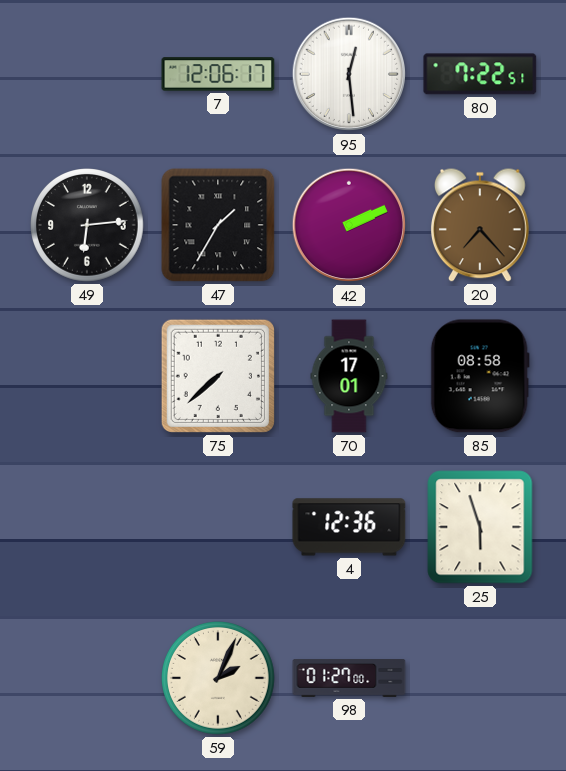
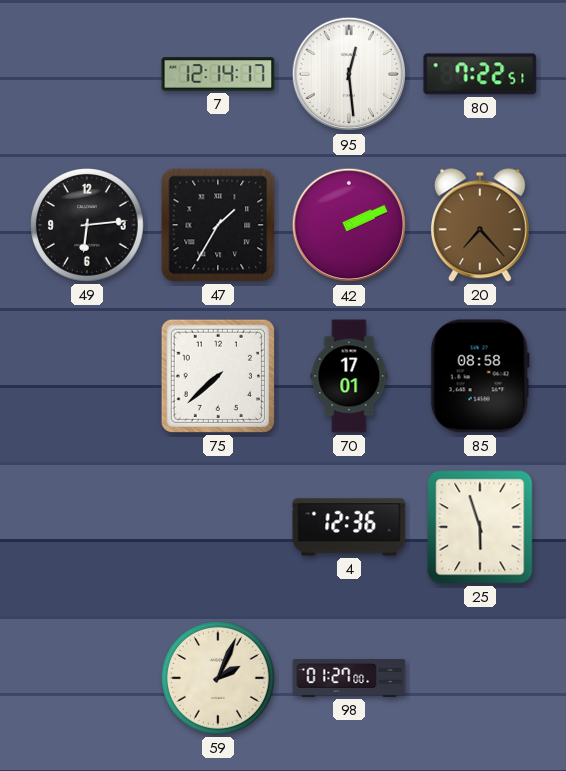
7: 12:06 -> 12:14 (218, 74)
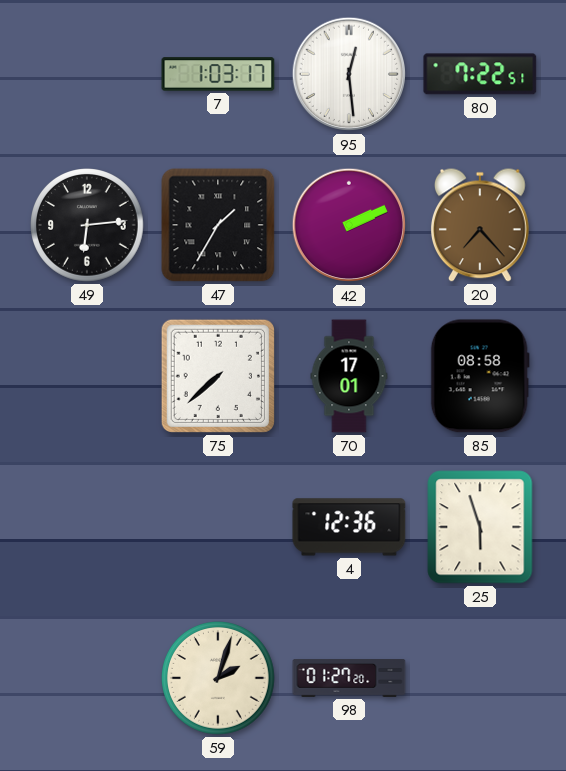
7: 12:14 -> 1:03 (218, 74)
59: 2:04 -> 2:03 (219, 679)
98: 01:27:00 -> 01:27:20 (349, 679)
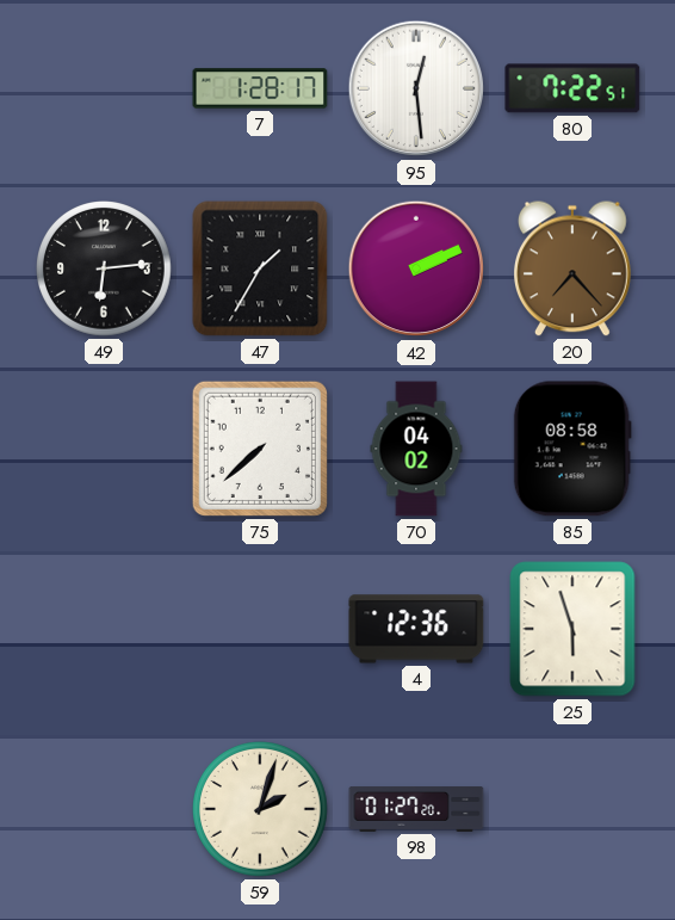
7: 1:03 -> 1:28 (260, 88)
70: 17:01 -> 04:02 (416, 449)
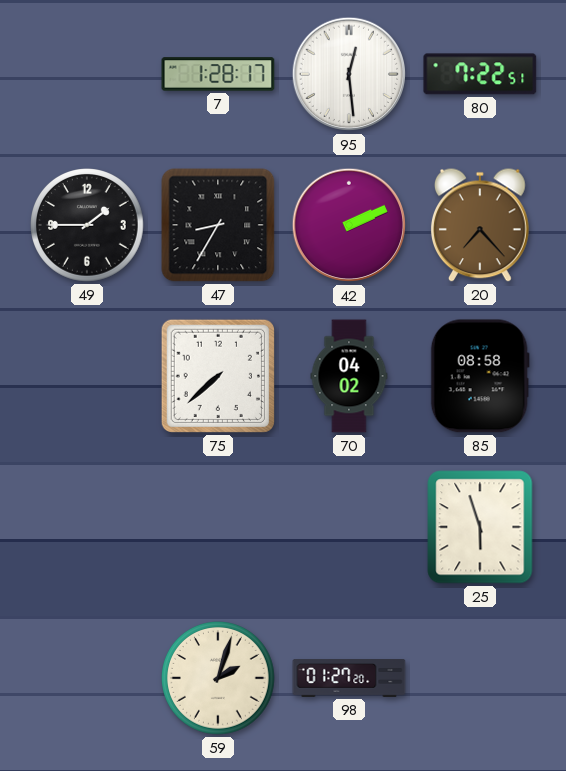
49: 6:14 -> 1:45 (88, 226)
47: 1:35 -> 8:35 (218, 225)
4: 12:36 -> none (416, 629)
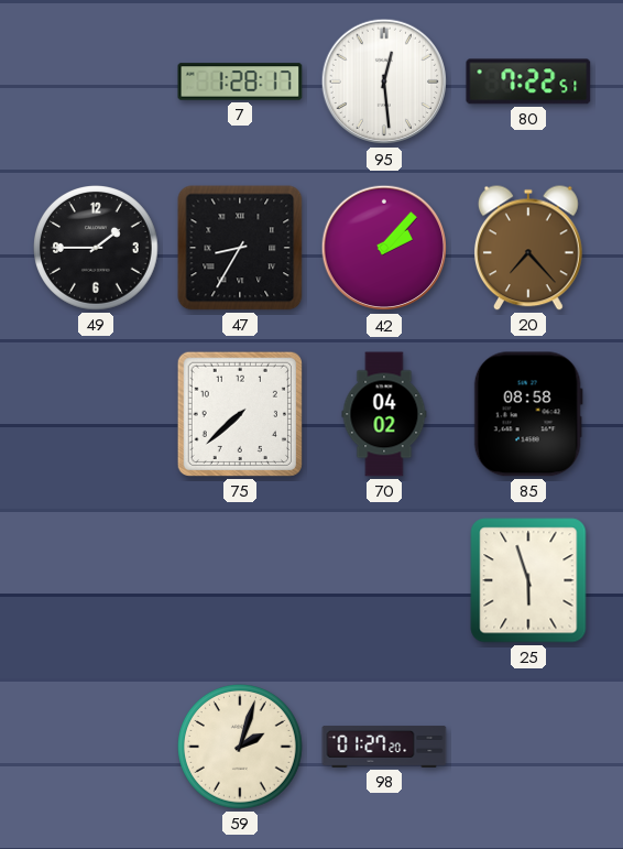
42: 2:11 -> 2:07 (384, 248)
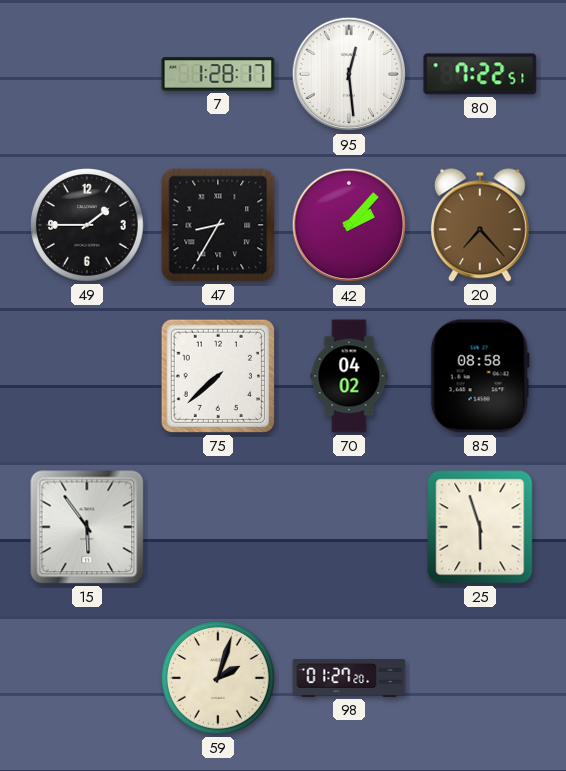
15: none -> 5:54 (87, 527)
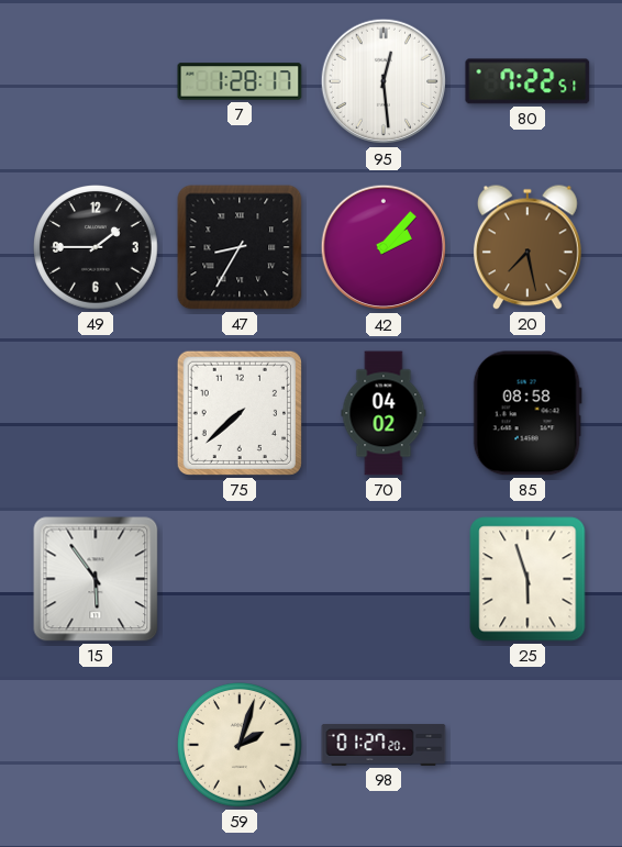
20: 7:23 -> 7:28 (527, 247)
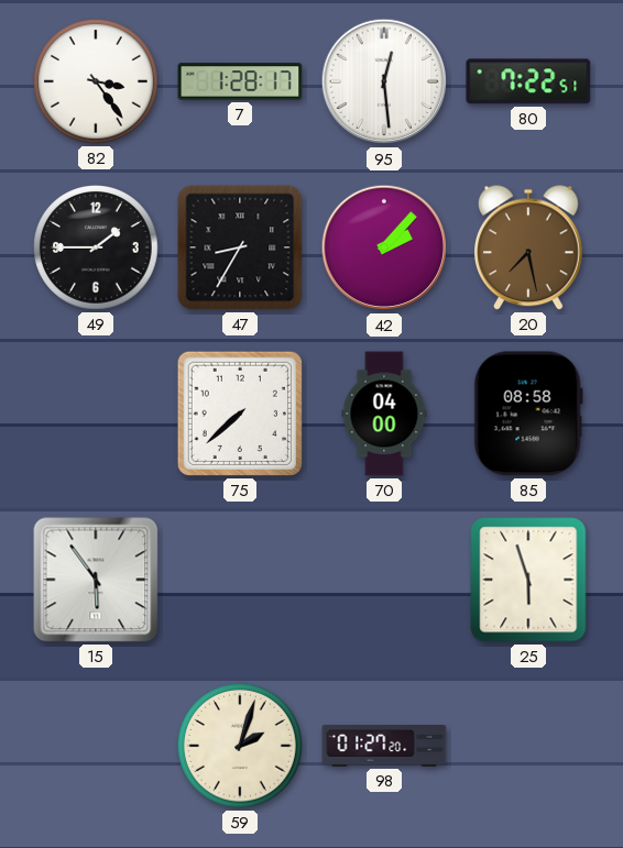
82: none -> 3:24 (97, 82)
70: 04:02 -> 04:00 (384, 414)
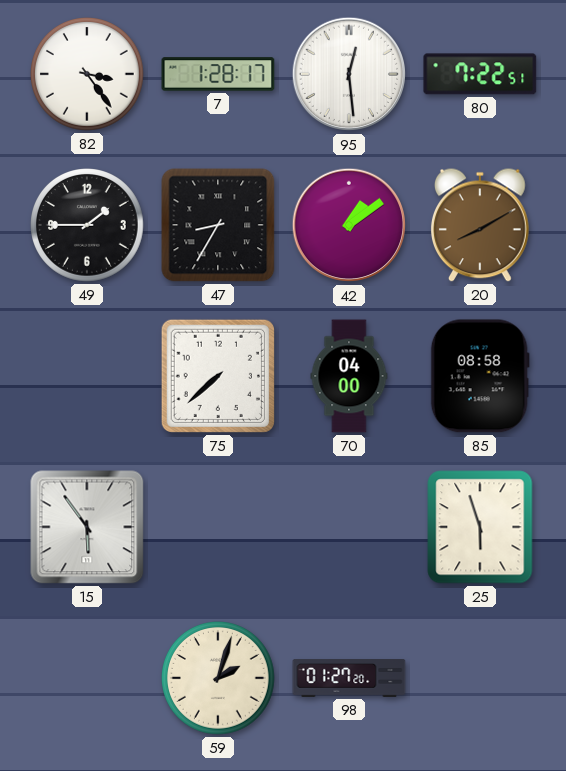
42: 2:07 -> 1:09 (349, 225)
20: 7:28 -> 8:10 (480, 225)
